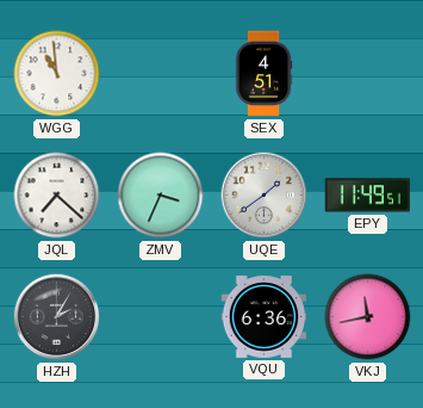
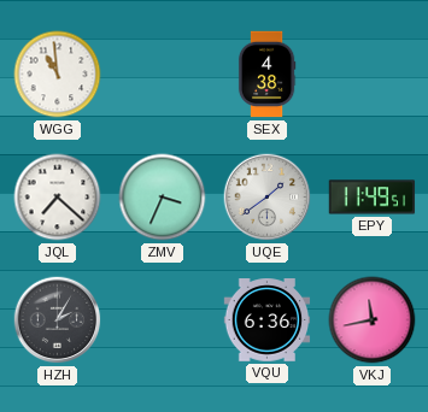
SEX: 4:51 -> 4:38 (266, 75)
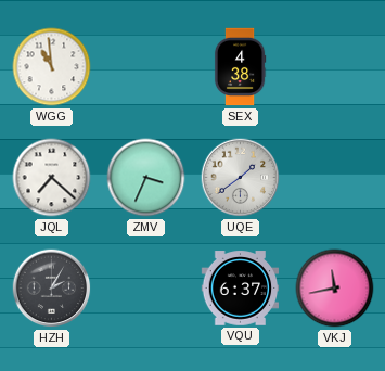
EPY: 11:49 -> none (373, 198)
VQU: 6:36 -> 6:37 (241, 289)
